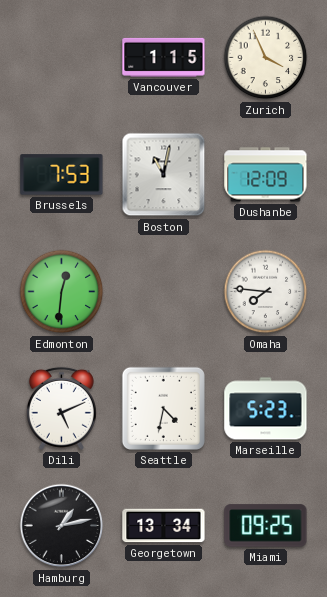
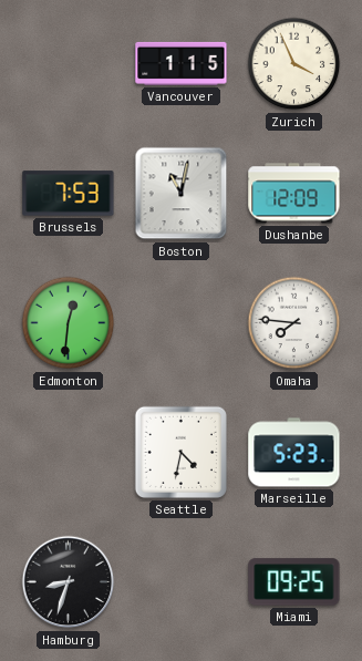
Dili: 5:11 -> none (61, 408)
Hamburg: 1:13 -> 8:33 (69, 582)
Georgetown: 13:34 -> none (164, 526)
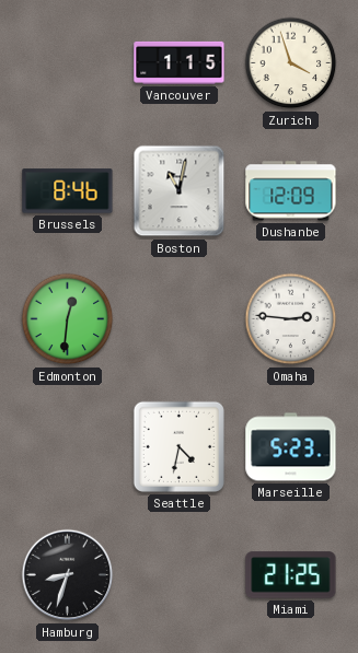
Zurich: 3:56 -> 3:57 (291, 63)
Brussels: 7:53 -> 8:46 (68, 191)
Omaha: 7:46 -> 2:46 (291, 319)
Miami: 09:25 -> 21:25 (291, 575)
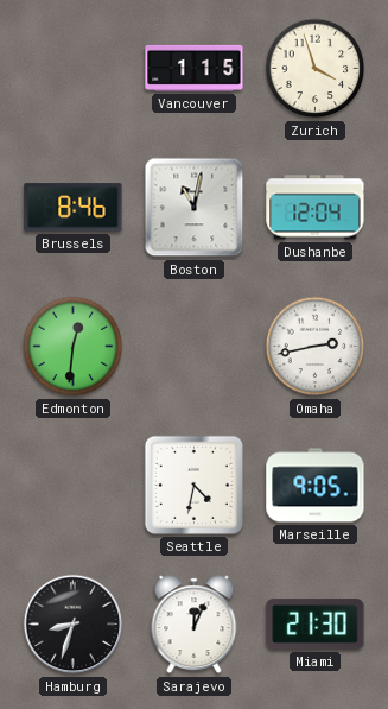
Dushanbe: 12:09 -> 12:04 (316, 208)
Omaha: 2:46 -> 2:43 (316, 347)
Marseille: 5:23 -> 9:05 (316, 486)
Sarajevo: none -> 12:04 (195, 625)
Miami: 21:25 -> 21:30 (316, 625)
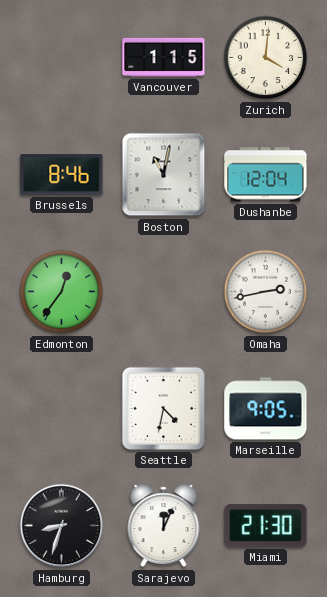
Zurich: 3:57 -> 4:01 (266, 58)
Edmonton: 12:31 -> 12:36 (62, 292)
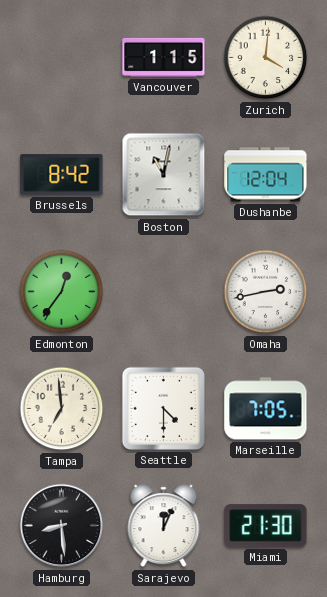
Brussels: 8:46 -> 8:42 (62, 175)
Tampa: none -> 6:59 (62, 409)
Seattle: 4:32 -> 4:30 (163, 408)
Marseille: 9:05 -> 7:05 (266, 409)
Hamburg: 8:33 -> 8:29 (62, 526)
